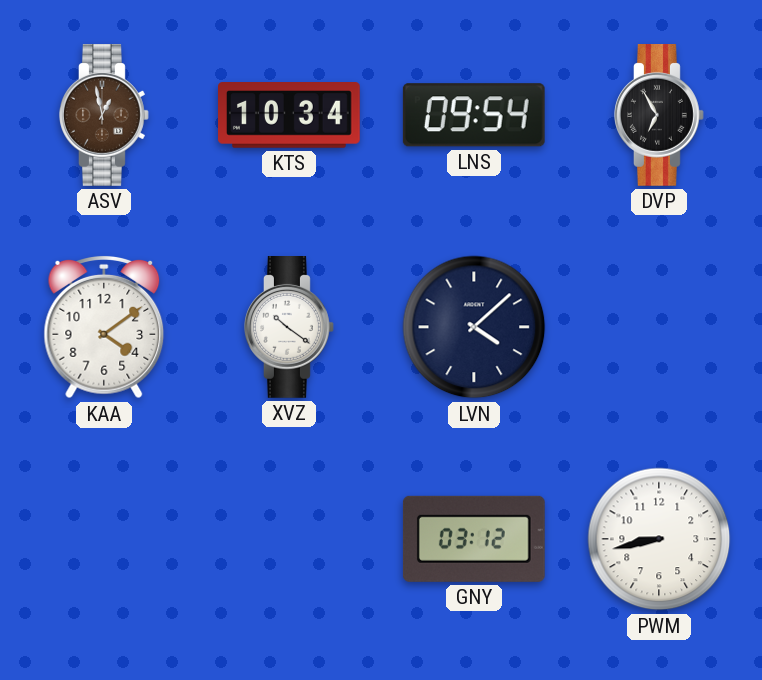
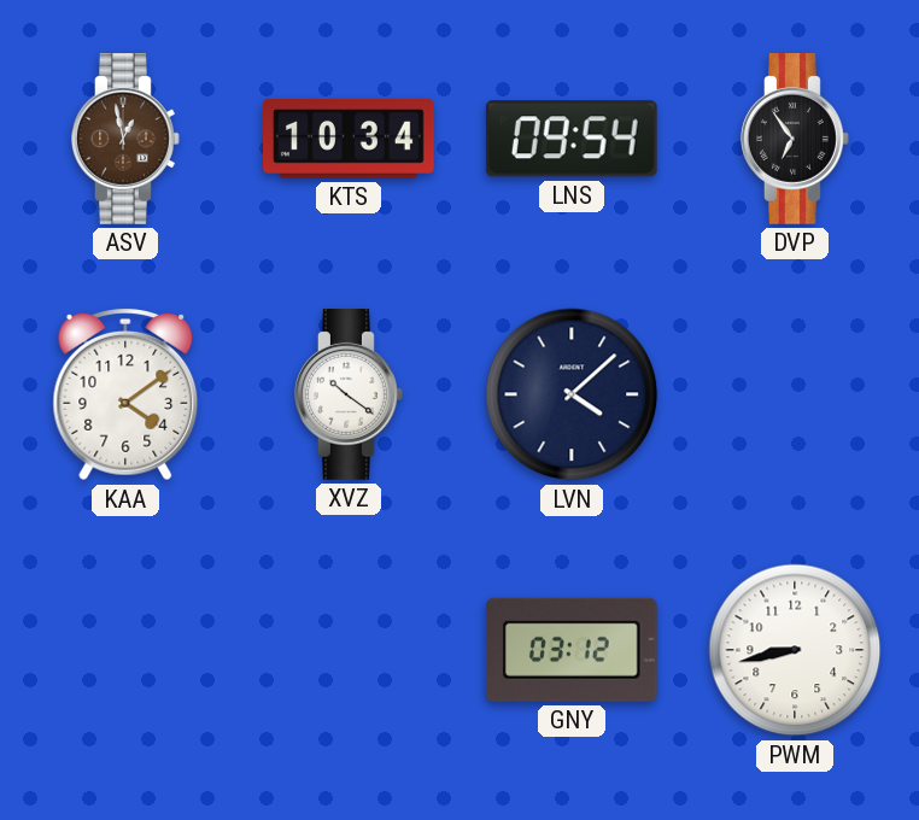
DVP: 6:55 -> 6:54 (796, 140)
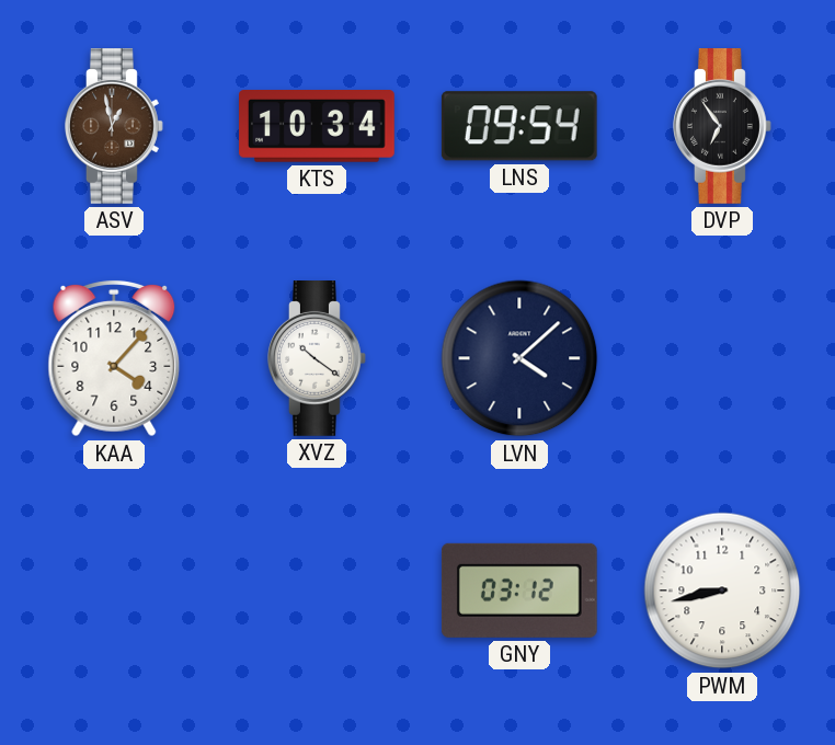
KAA: 4:09 -> 4:07 (114, 358)
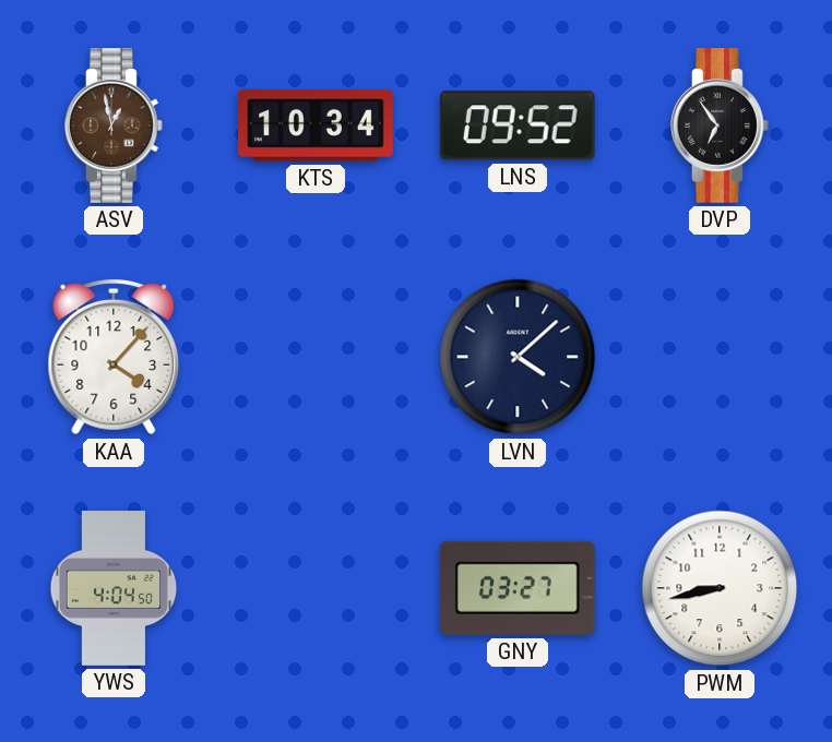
LNS: 09:54 -> 09:52 (518, 125)
XVZ: 10:21 -> none (318, 359)
YWS: none -> 4:04 (114, 588)
GNY: 03:12 -> 03:27 (518, 588)
